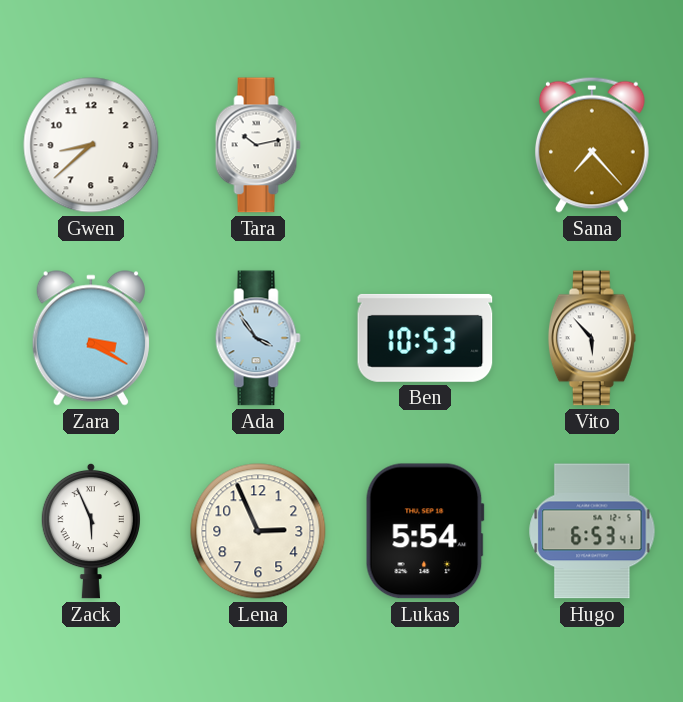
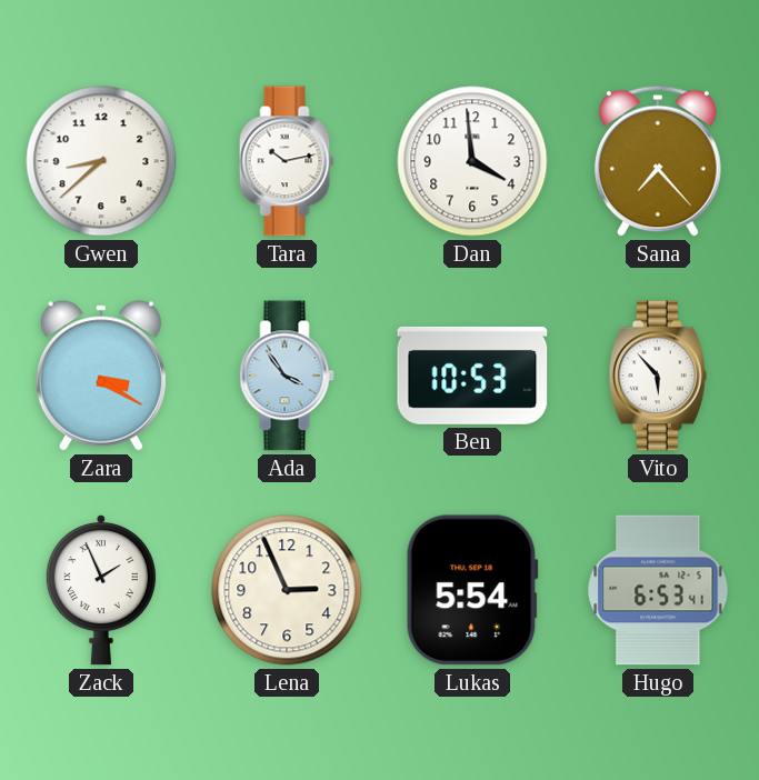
Dan: none -> 3:59 (472, 161)
Zack: 5:56 -> 1:56 (101, 590)
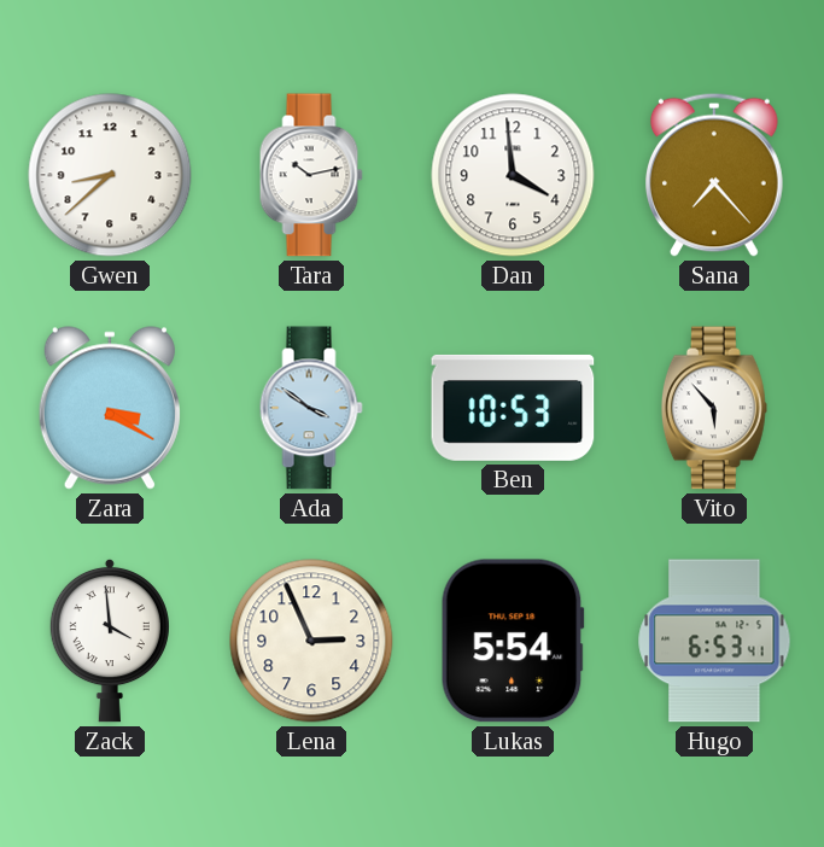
Ada: 3:54 -> 3:51 (311, 408)
Zack: 1:56 -> 3:59 (110, 641)
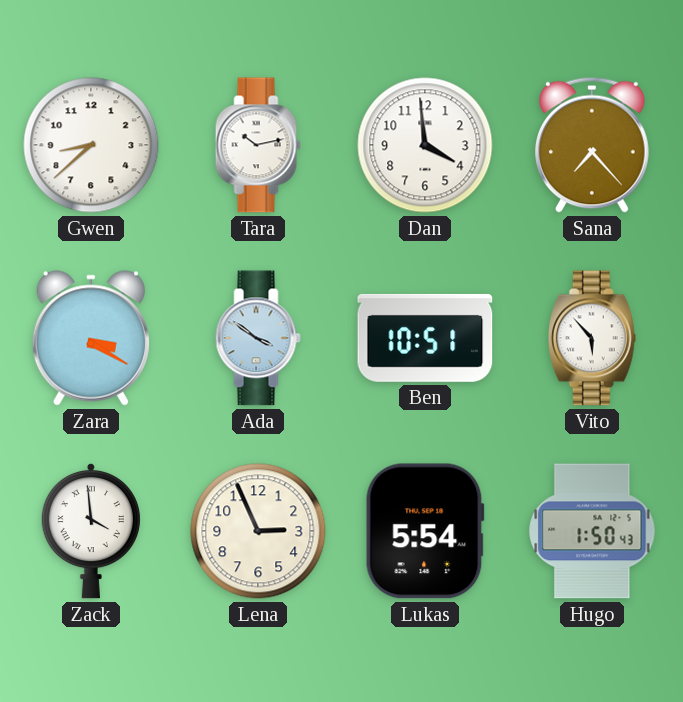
Ben: 10:53 -> 10:51 (425, 338)
Hugo: 6:53 -> 1:50 (592, 531)
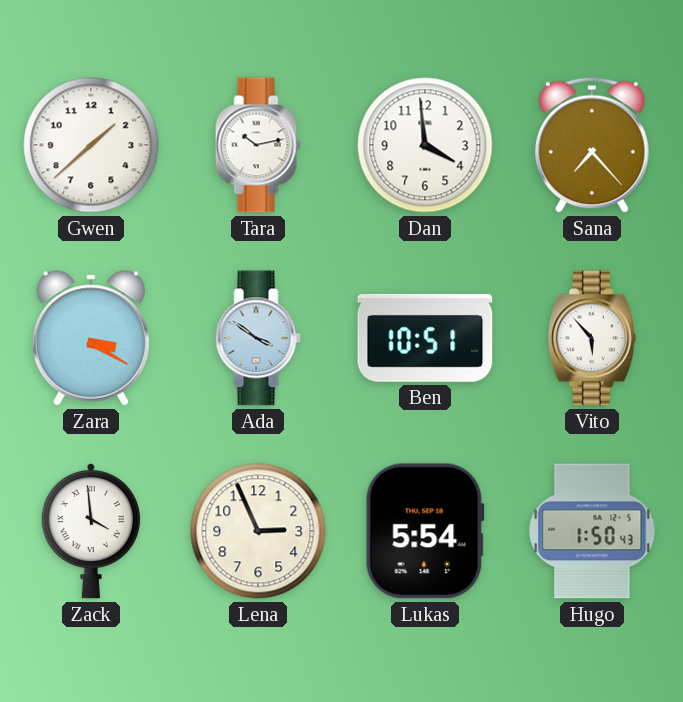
Gwen: 8:38 -> 1:38 (91, 145)
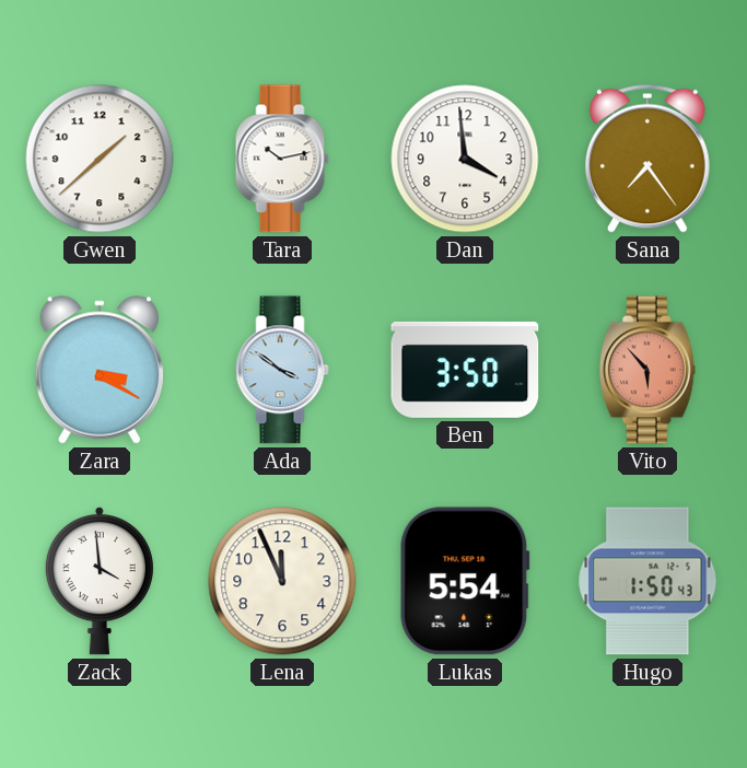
Sana: 7:23 -> 7:24 (649, 159)
Ben: 10:51 -> 3:50 (465, 370)
Vito dial: white -> salmon (647, 370)
Lena: 2:56 -> 11:56 (282, 581)
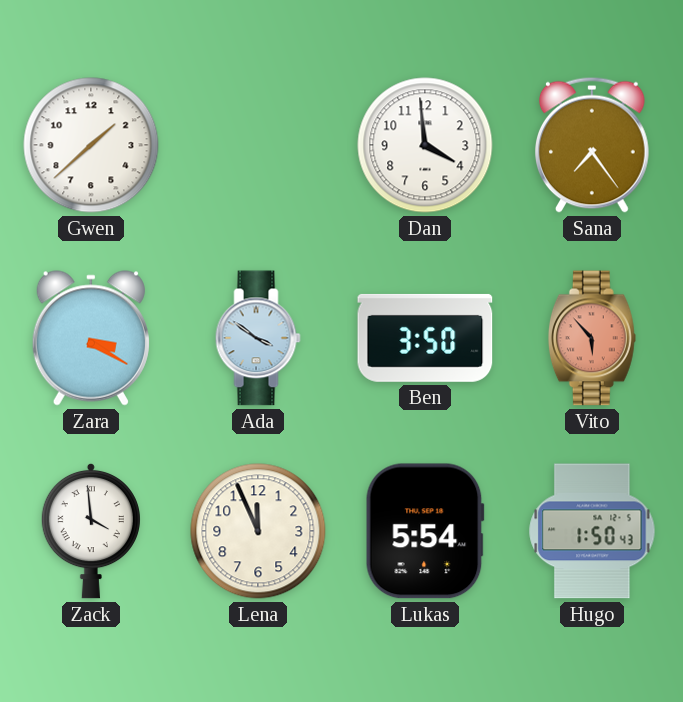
Tara: 10:13 -> none (282, 159)
